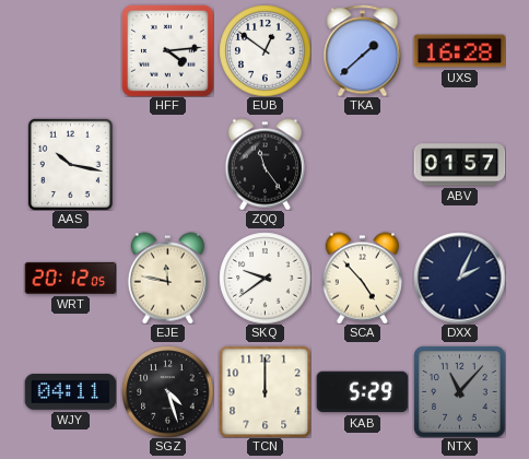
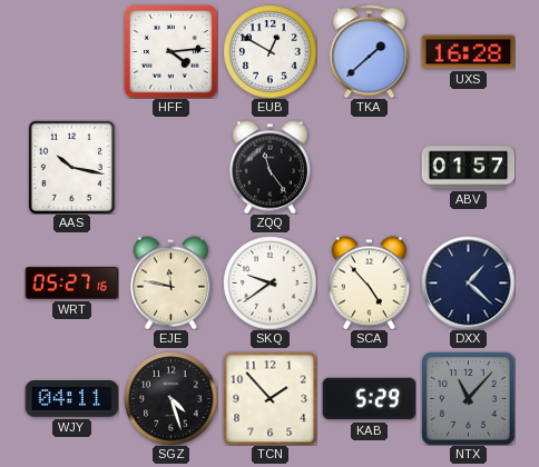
EUB: 12:51 -> 12:50 (269, 51)
WRT: 20:12 -> 05:27 (71, 282)
DXX: 2:04 -> 1:22 (468, 282)
TCN: 12:00 -> 1:53 (269, 398)
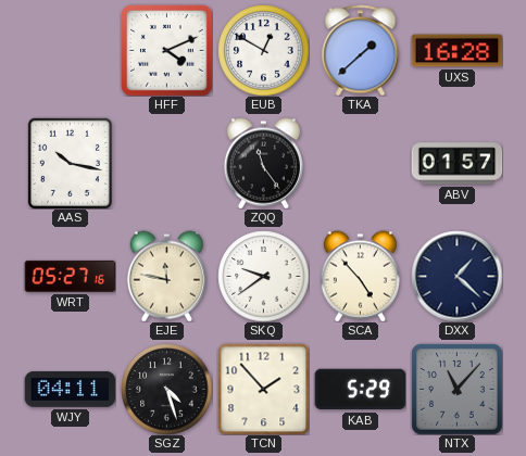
HFF: 4:14 -> 4:11 (166, 50)
